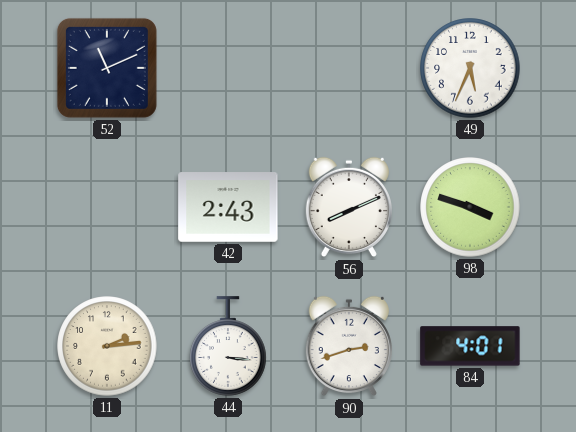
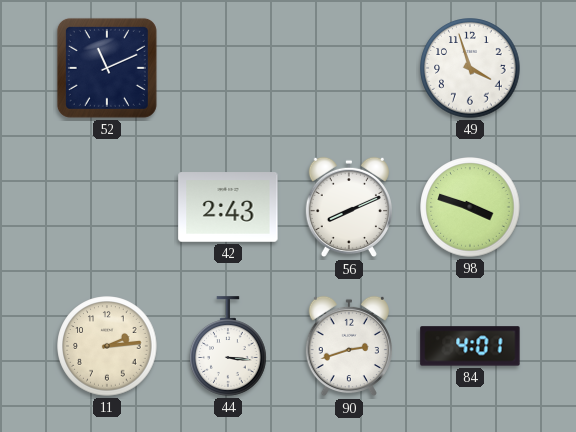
49: 5:34 -> 3:57 (470, 68)
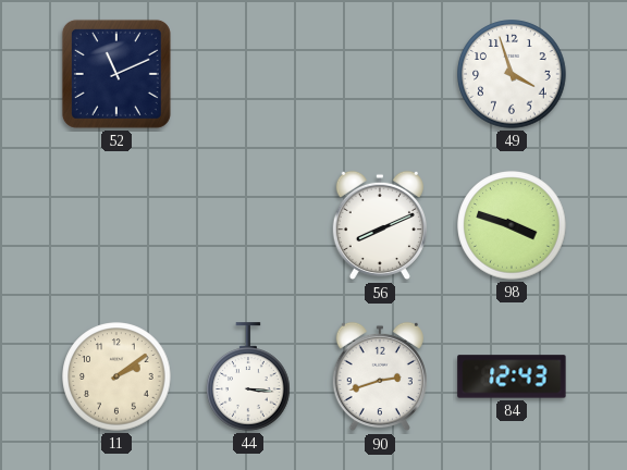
42: 2:43 -> none (228, 207)
11: 2:14 -> 2:09 (116, 376)
84: 4:01 -> 12:43 (512, 376)
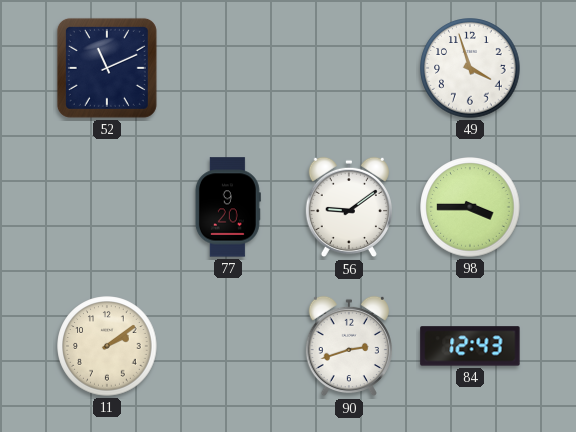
77: none -> 9:20 (228, 207)
56: 8:11 -> 9:09 (349, 207)
98: 3:48 -> 3:45 (470, 207)
44: 3:16 -> none (248, 376)
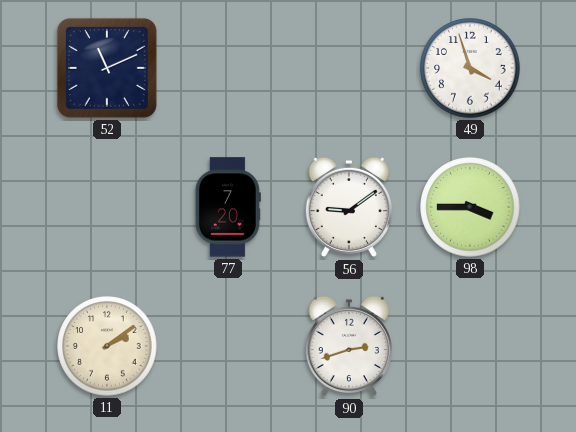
77: 9:20 -> 7:20 (228, 207)
84: 12:43 -> none (470, 346)
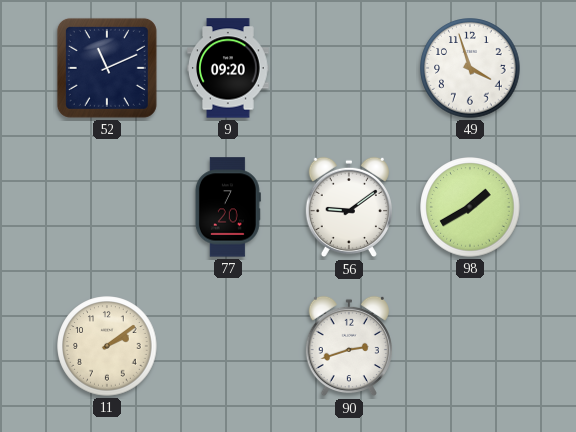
9: none -> 09:20 (228, 68)
98: 3:45 -> 1:40 (470, 207)
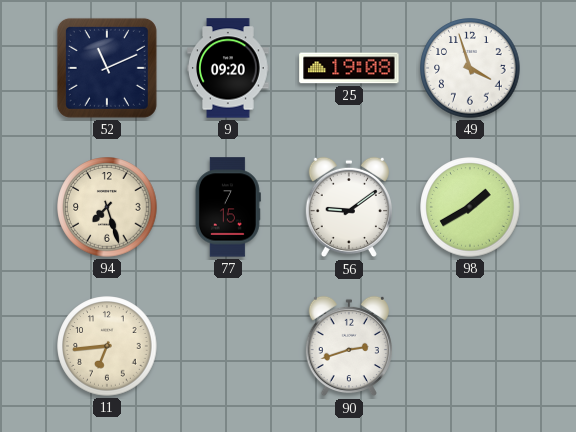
25: none -> 19:08 (349, 68)
94: none -> 7:27 (107, 207)
77: 7:20 -> 7:15 (228, 207)
11: 2:09 -> 6:44 (107, 346)
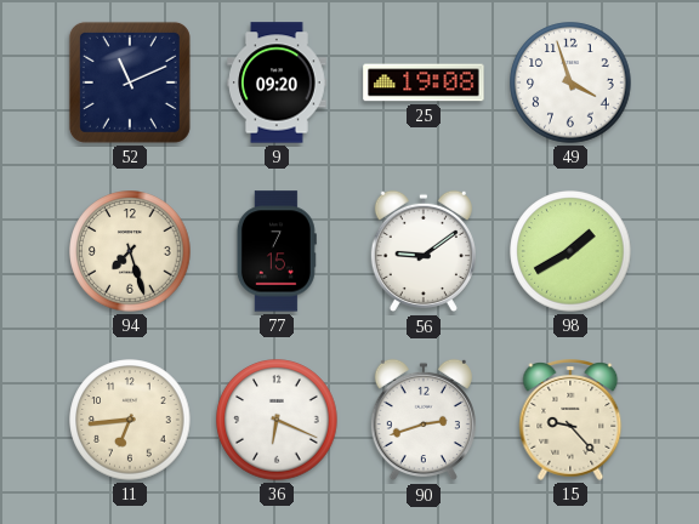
36: none -> 6:19 (277, 420)
15: none -> 9:23 (570, 421)
